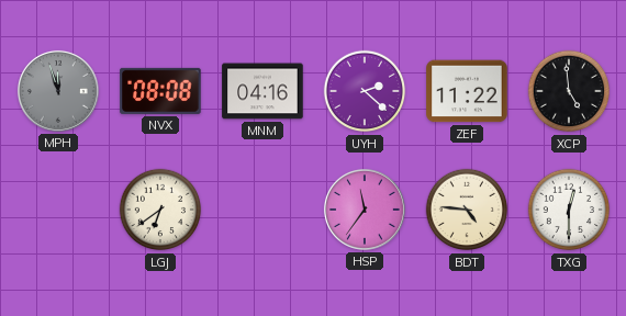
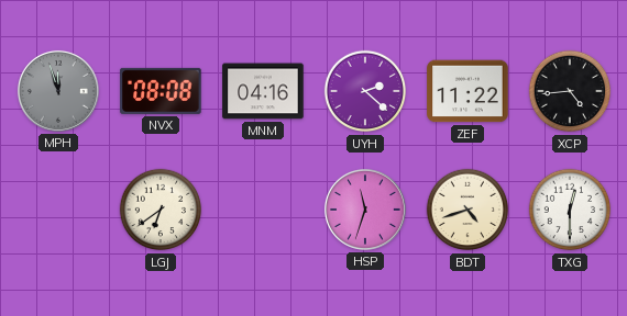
XCP: 4:59 -> 4:44 (570, 91)
HSP: 11:36 -> 11:33 (365, 210)
BDT: 4:46 -> 4:42 (468, 210)
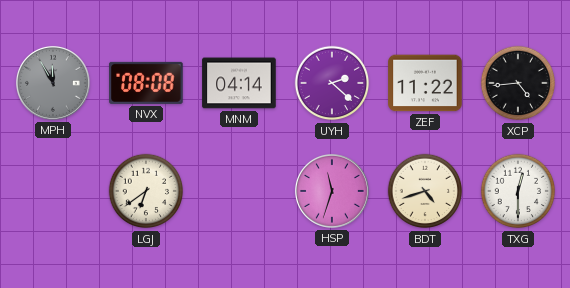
MPH: 11:57 -> 11:55 (53, 83)
MNM: 04:16 -> 04:14 (239, 83)
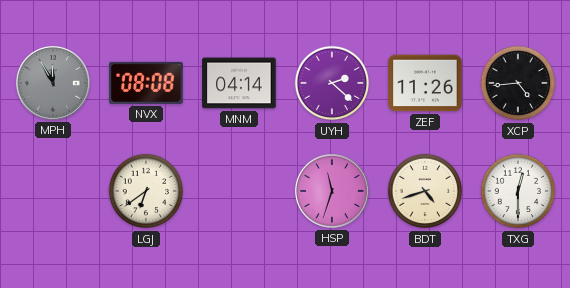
ZEF: 11:22 -> 11:26 (425, 83)
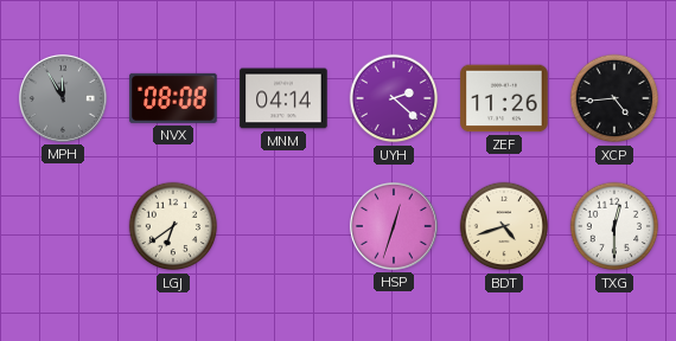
HSP: 11:33 -> 12:33 (394, 226)
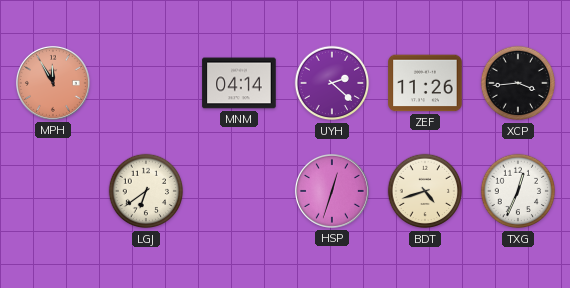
MPH dial: grey -> salmon (53, 83)
NVX: 08:08 -> none (173, 98)
XCP: 4:44 -> 3:44 (518, 83)
TXG: 12:30 -> 12:34 (518, 191)
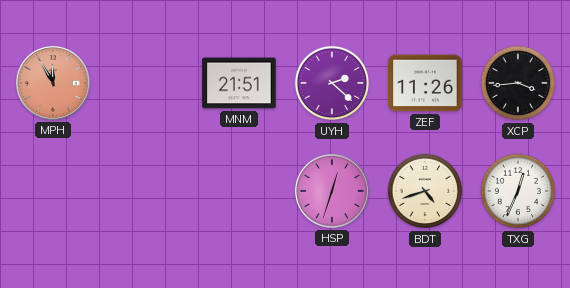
MNM: 04:14 -> 21:51 (239, 83)
LGJ: 6:39 -> none (146, 191)
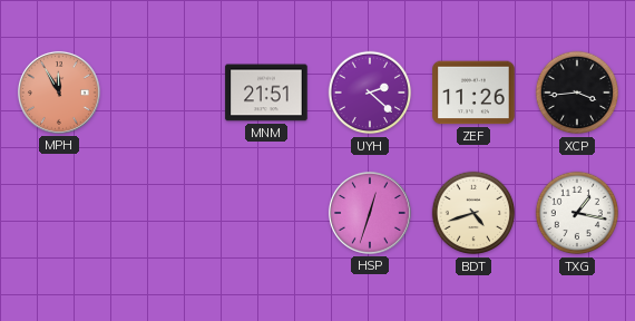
TXG: 12:34 -> 1:17 (577, 213)
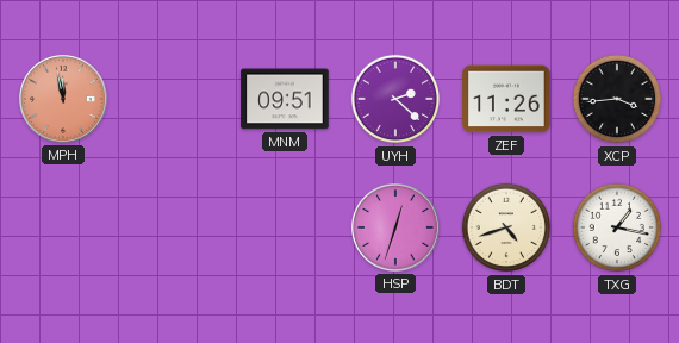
MPH: 11:55 -> 11:58 (63, 99)
MNM: 21:51 -> 09:51 (285, 99)
